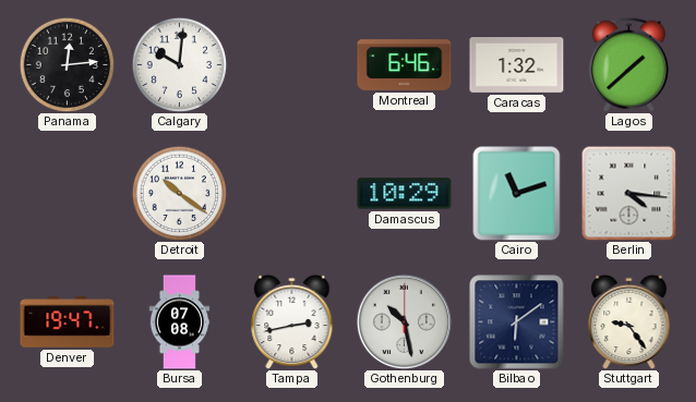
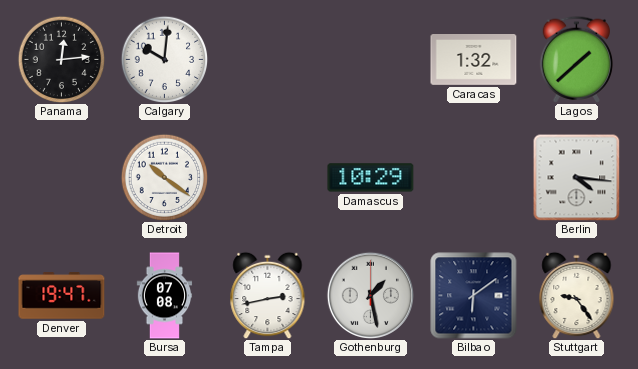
Montreal: 6:46 -> none (405, 65)
Cairo: 11:12 -> none (517, 193)
Gothenburg: 10:28 -> 1:28 (370, 295)
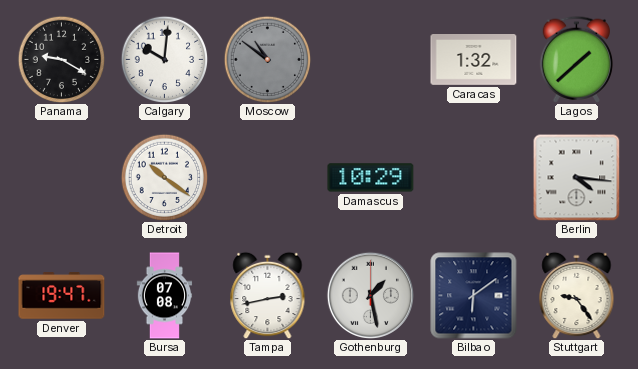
Panama: 12:14 -> 9:20 (61, 59)
Moscow: none -> 10:51 (267, 59)
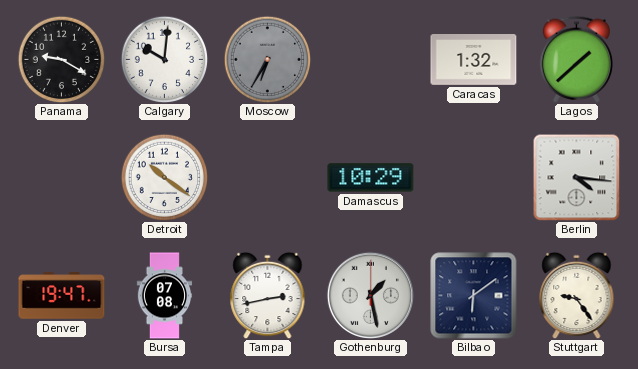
Moscow: 10:51 -> 6:35 (267, 59)
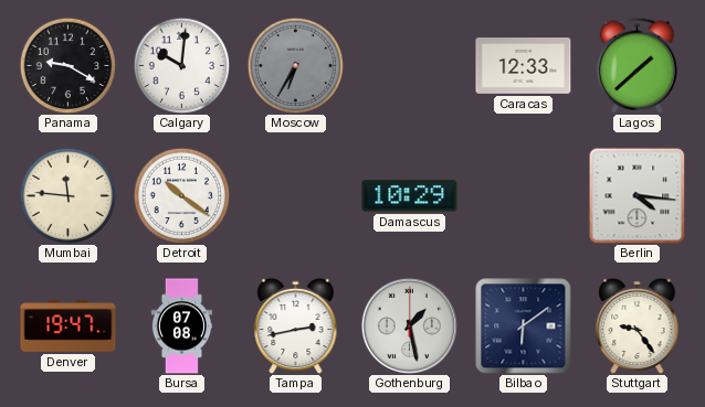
Caracas: 1:32 -> 12:33 (524, 66)
Mumbai: none -> 11:46 (67, 195)
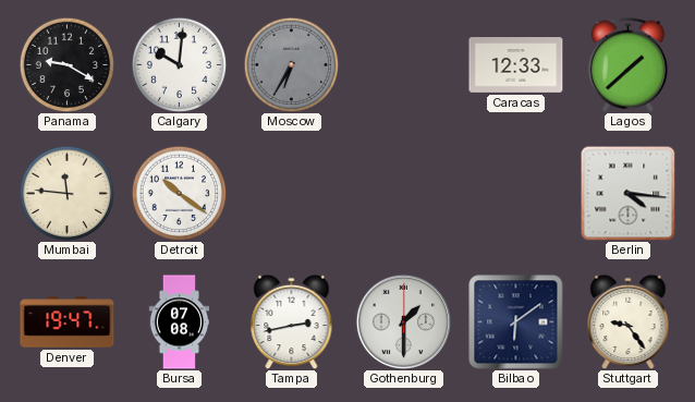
Damascus: 10:29 -> none (410, 196)
Gothenburg: 1:28 -> 1:30 (403, 321)
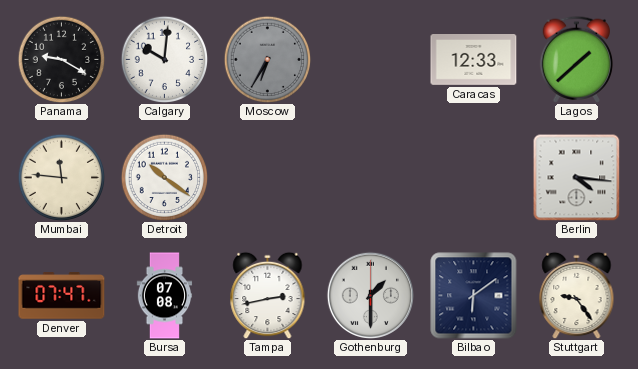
Denver: 19:47 -> 07:47 (62, 296)
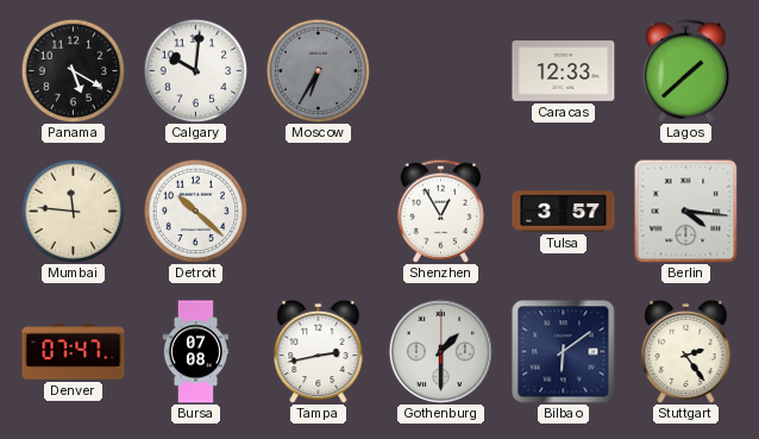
Panama: 9:20 -> 5:20 (73, 70)
Detroit: 10:21 -> 10:22 (195, 211)
Shenzhen: none -> 12:55 (441, 211)
Tulsa: none -> 3:57 (564, 212)
Stuttgart: 9:24 -> 2:24 (686, 351)
